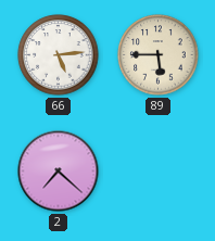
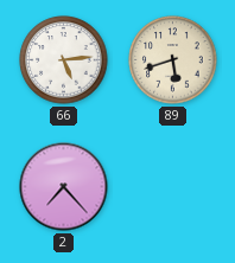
89: 5:45 -> 5:42 (173, 60)
2: 7:22 -> 7:23 (64, 187)
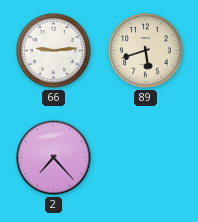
66: 5:14 -> 9:14 (54, 51)
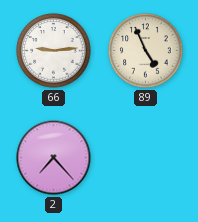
89: 5:42 -> 4:56 (146, 51)
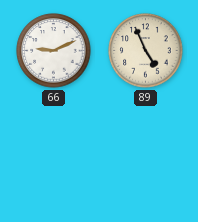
66: 9:14 -> 9:11 (54, 51)
2: 7:23 -> none (54, 158)
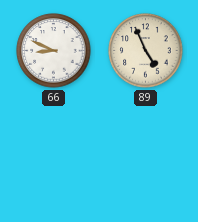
66: 9:11 -> 8:49 (54, 51)
